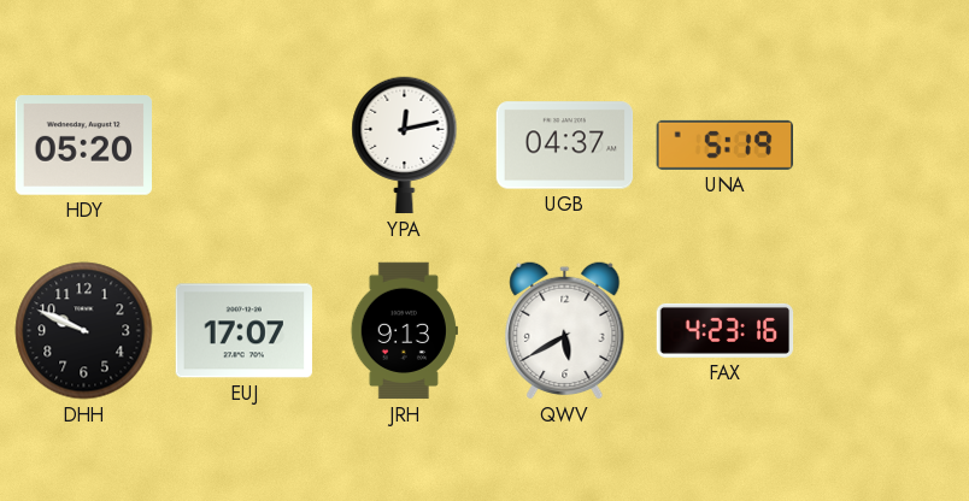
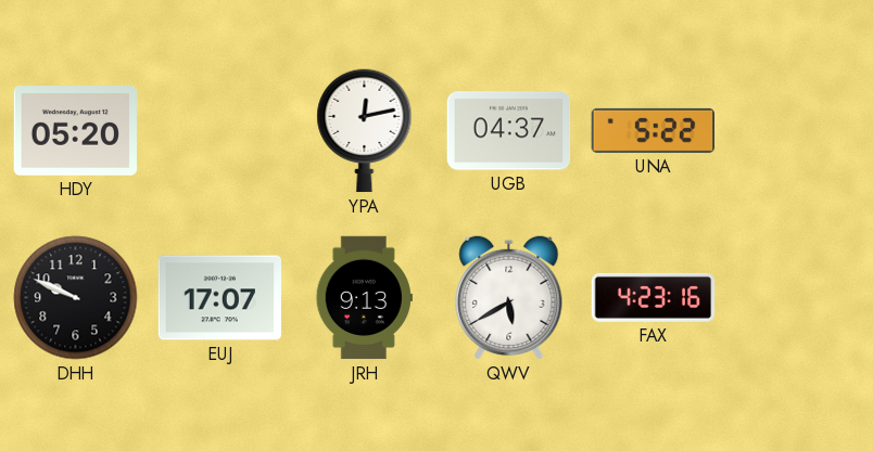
UNA: 5:19 -> 5:22 (653, 130)
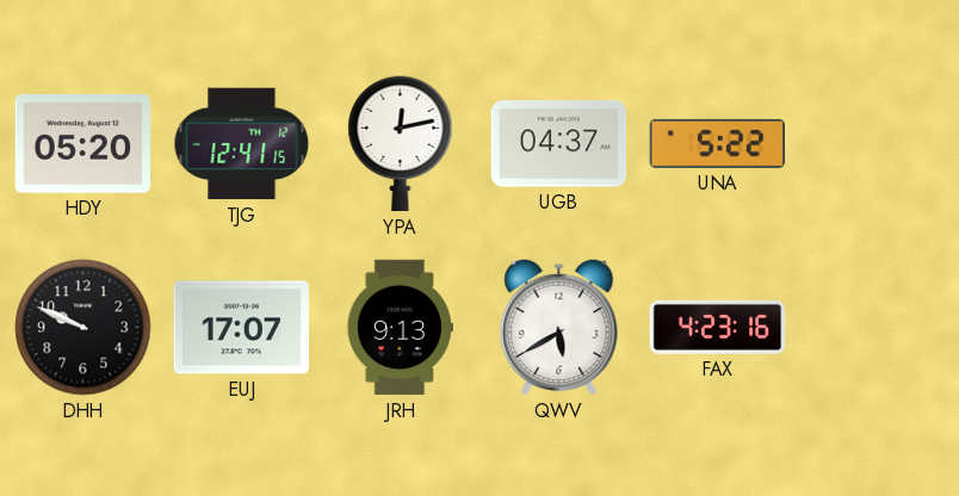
TJG: none -> 12:41 (242, 144)
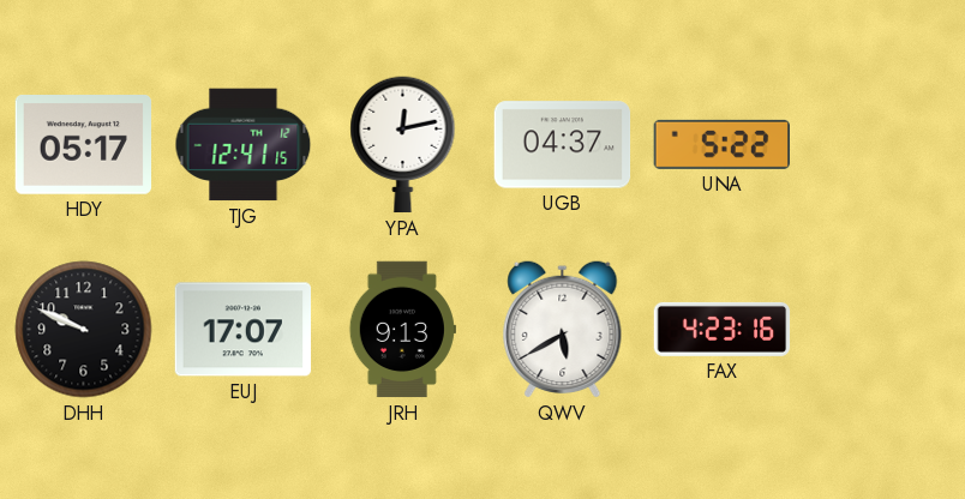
HDY: 05:20 -> 05:17 (83, 145)
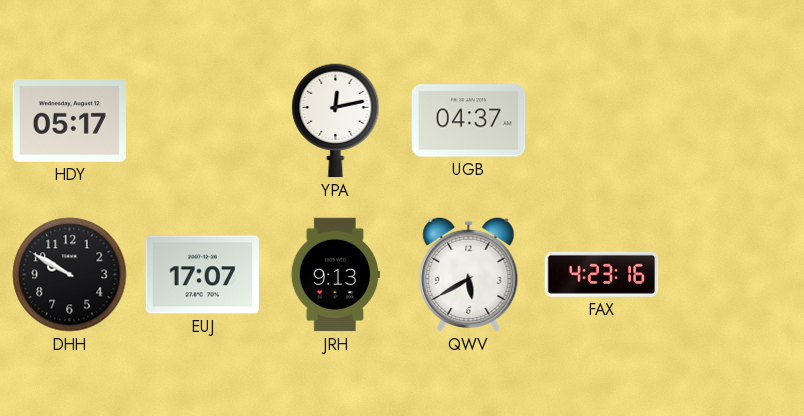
TJG: 12:41 -> none (244, 145)
UNA: 5:22 -> none (721, 144)
DHH: 9:49 -> 9:50 (70, 275)
